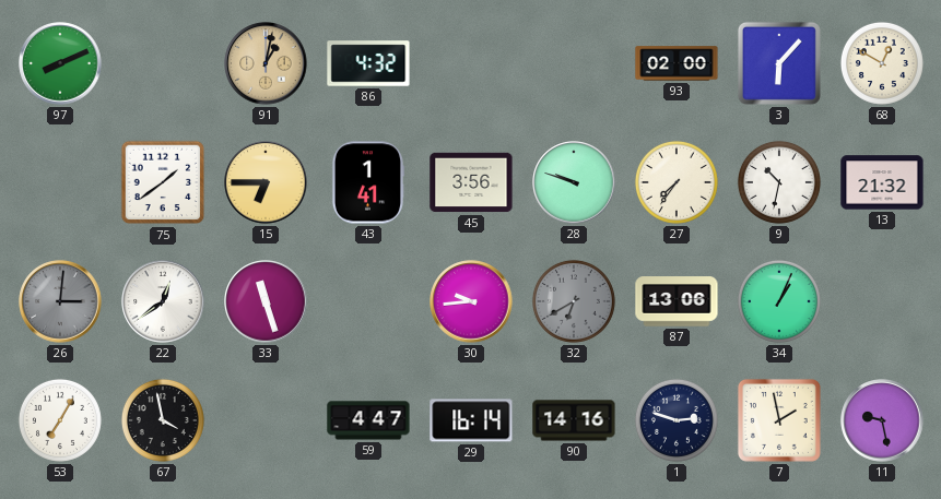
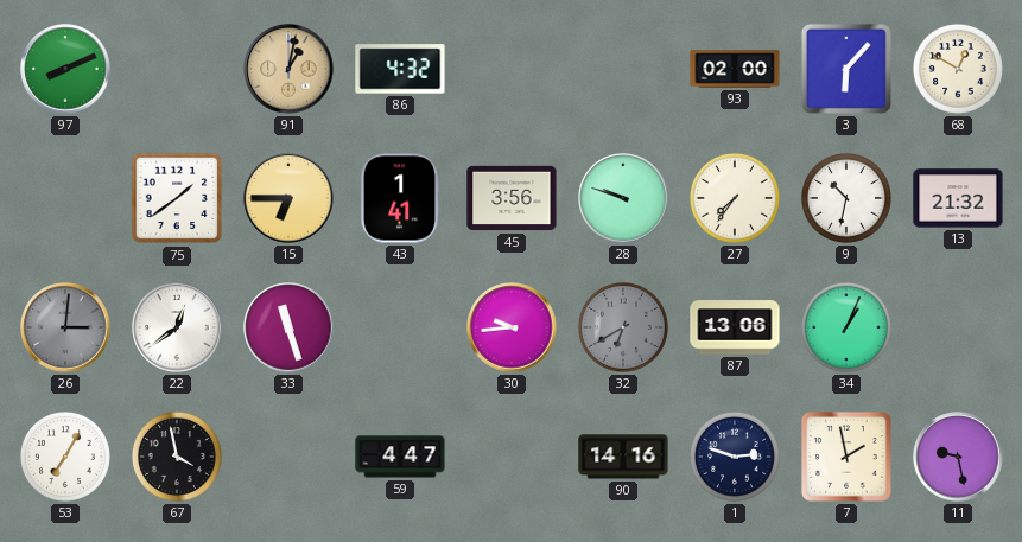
29: 16:14 -> none (471, 420)
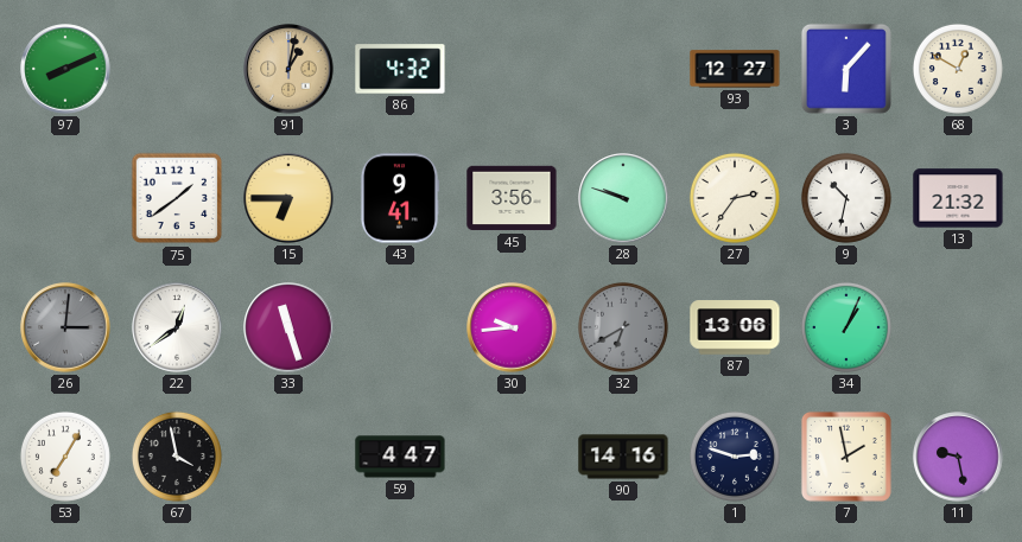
93: 02:00 -> 12:27 (735, 69)
43: 1:41 -> 9:41 (400, 198)
27: 7:36 -> 2:36 (735, 198)
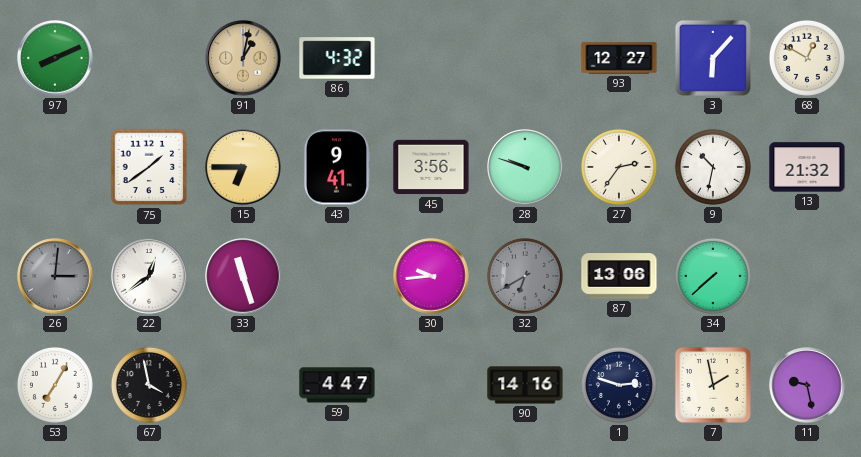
34: 1:04 -> 7:38 (713, 276)
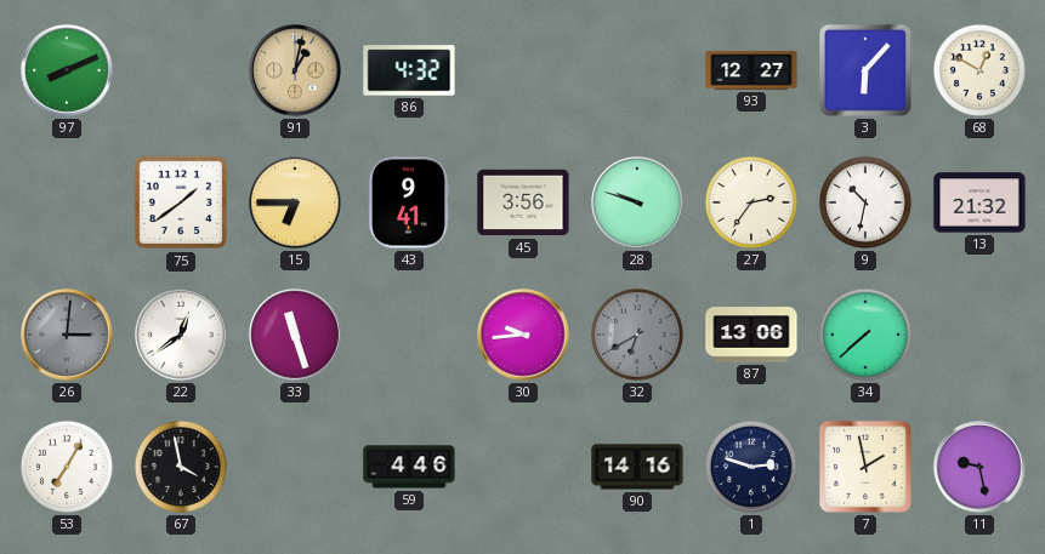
59: 4:47 -> 4:46 (409, 467)
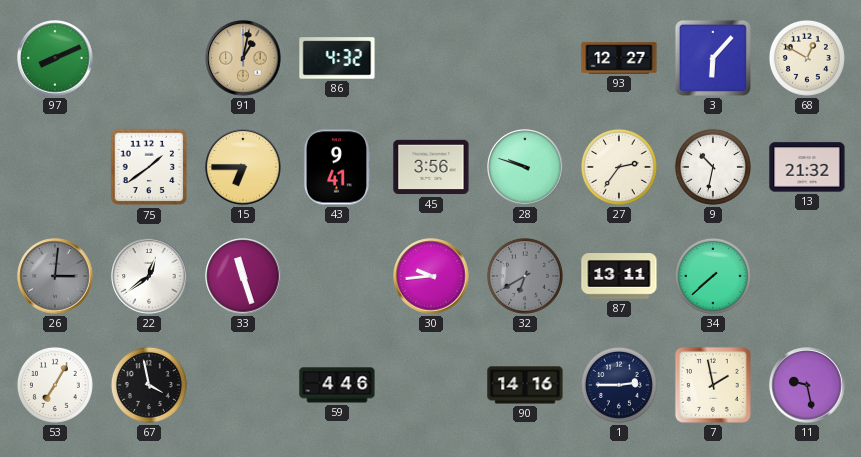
87: 13:06 -> 13:11 (619, 276)
1: 2:48 -> 2:45 (619, 385)
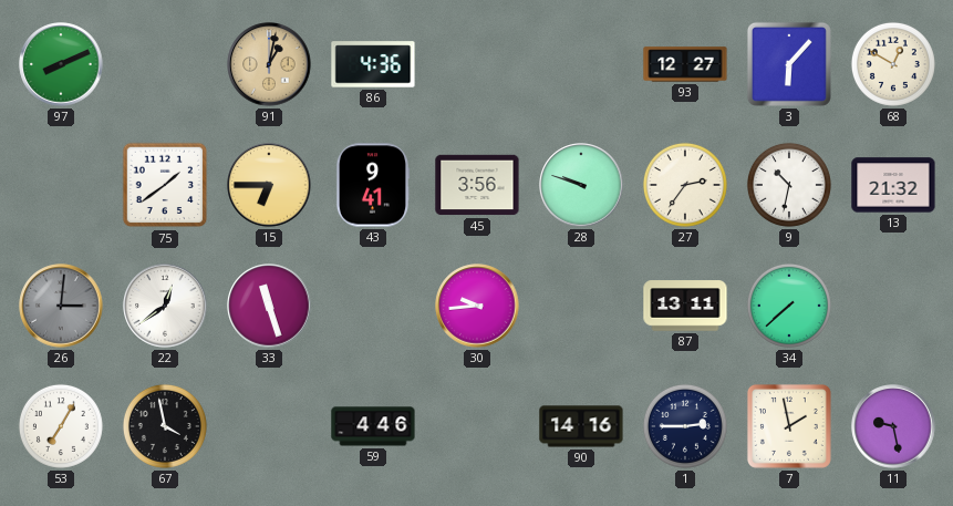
86: 4:32 -> 4:36 (373, 64)
32: 6:40 -> none (525, 276)
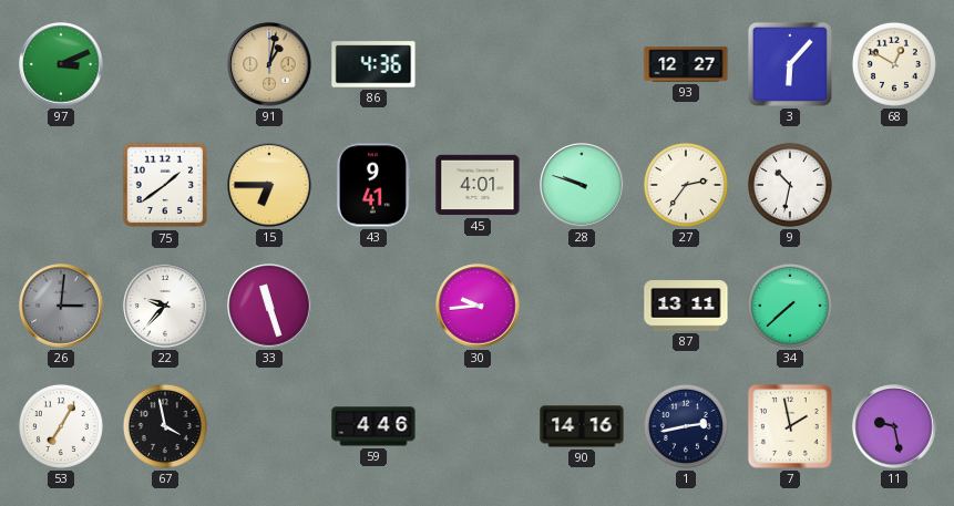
97: 8:11 -> 3:11 (61, 64)
45: 3:56 -> 4:01 (478, 185)
13: 21:32 -> none (893, 185)
22: 12:39 -> 9:37 (165, 306)
1: 2:45 -> 2:43 (686, 426)
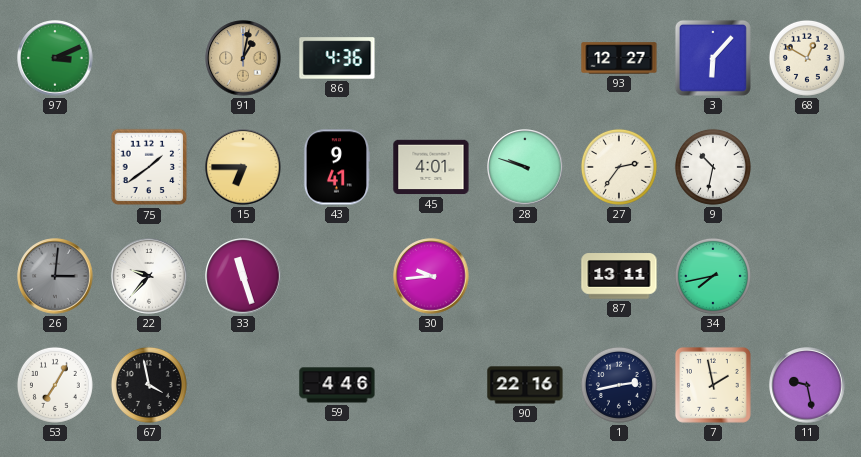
34: 7:38 -> 7:43 (713, 276)
90: 14:16 -> 22:16 (525, 385)
